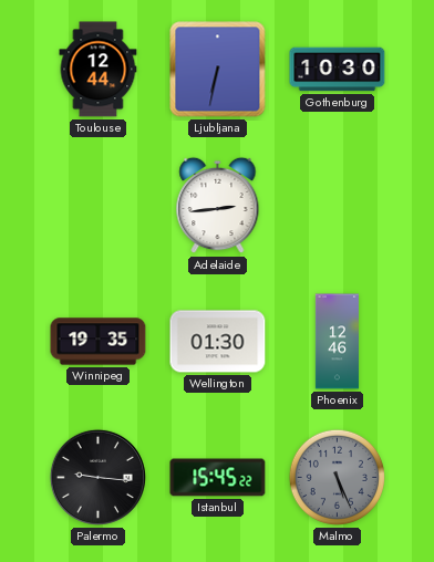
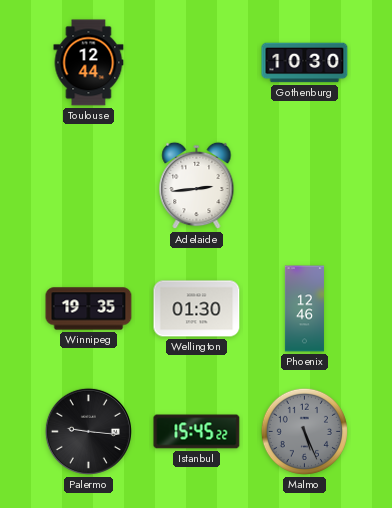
Ljubljana: 6:32 -> none (218, 70)
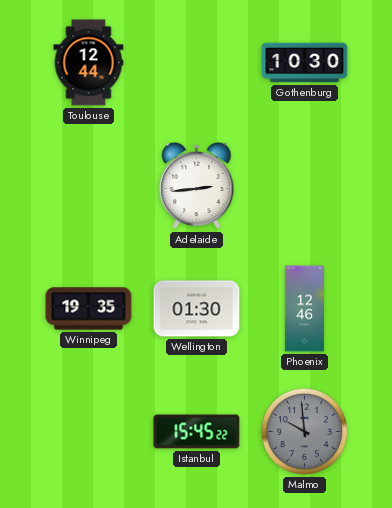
Palermo: 9:16 -> none (88, 431)
Malmo: 5:26 -> 9:59 (304, 431)
